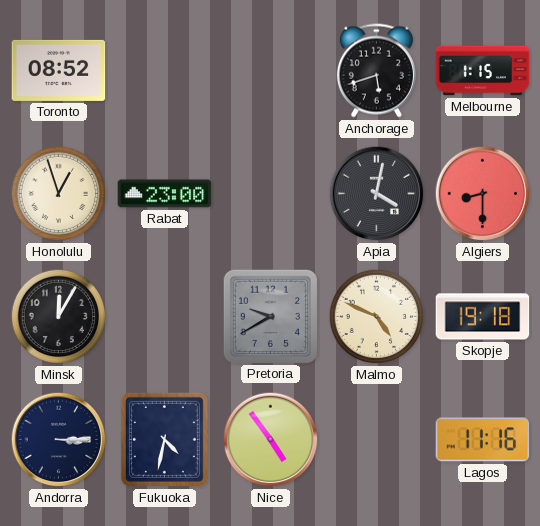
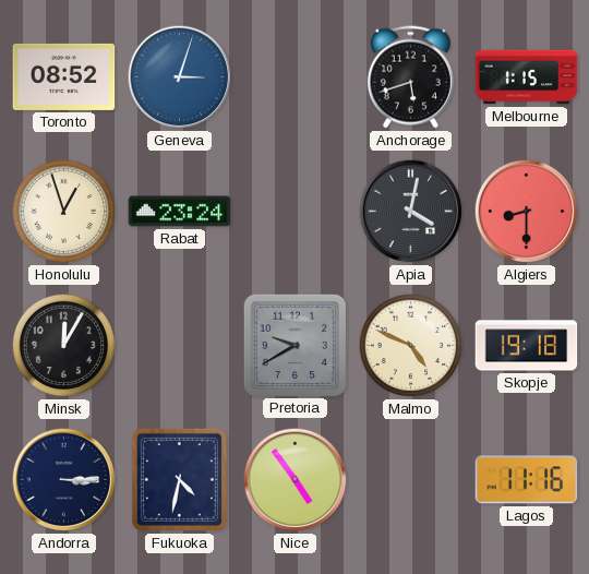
Geneva: none -> 3:03 (180, 77)
Rabat: 23:00 -> 23:24 (180, 212)
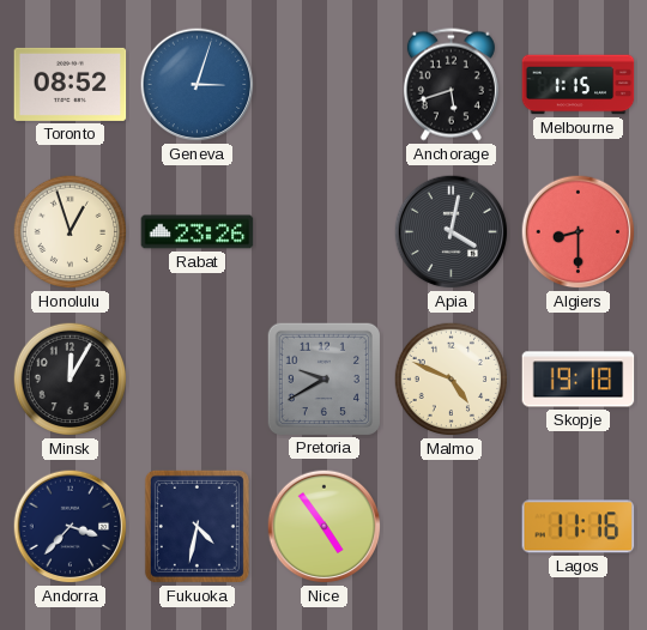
Rabat: 23:24 -> 23:26 (198, 232)
Andorra: 3:15 -> 3:37 (71, 527)
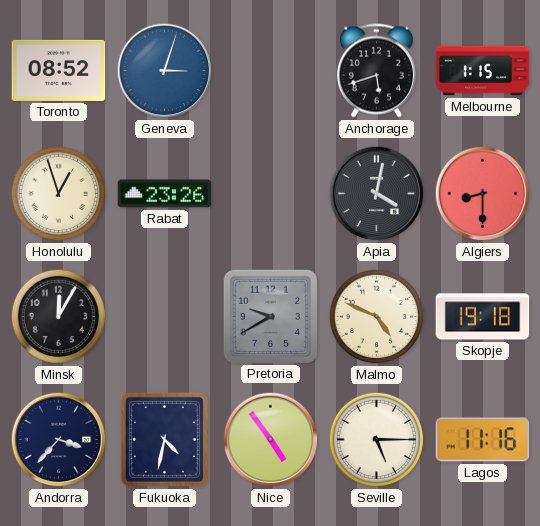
Seville: none -> 5:15 (377, 440)
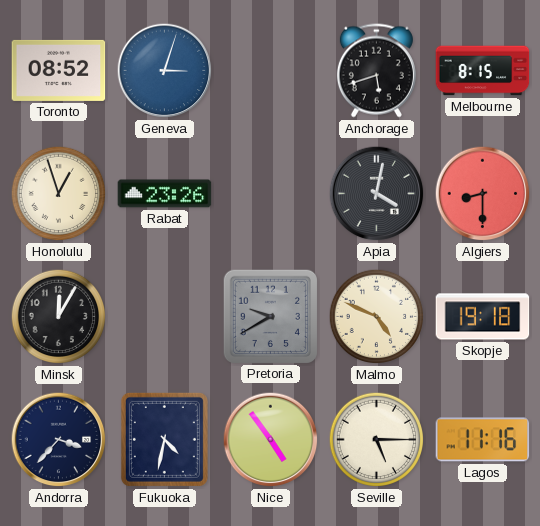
Melbourne: 1:15 -> 8:15 (483, 71)
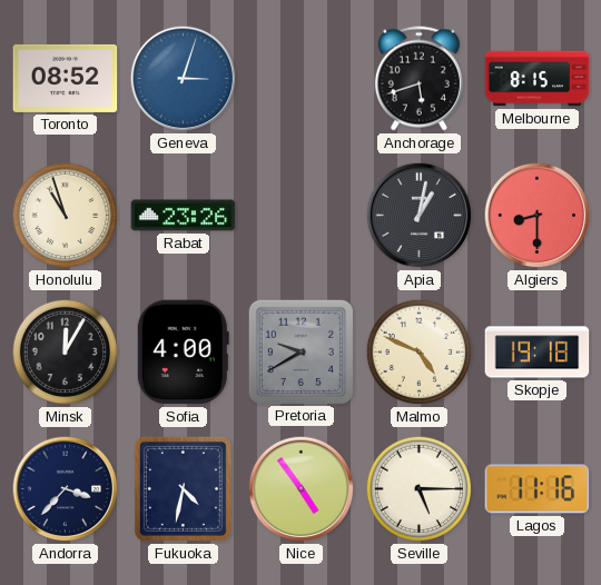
Honolulu: 12:57 -> 10:57 (66, 216)
Apia: 4:02 -> 1:02 (420, 216)
Sofia: none -> 4:00 (183, 353)
